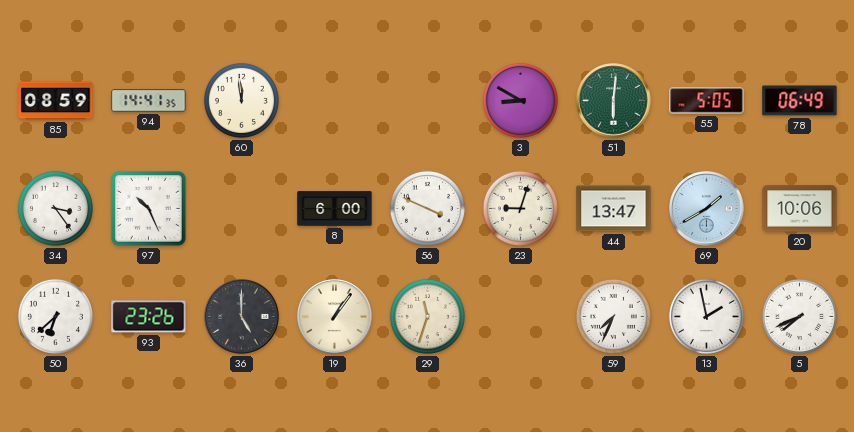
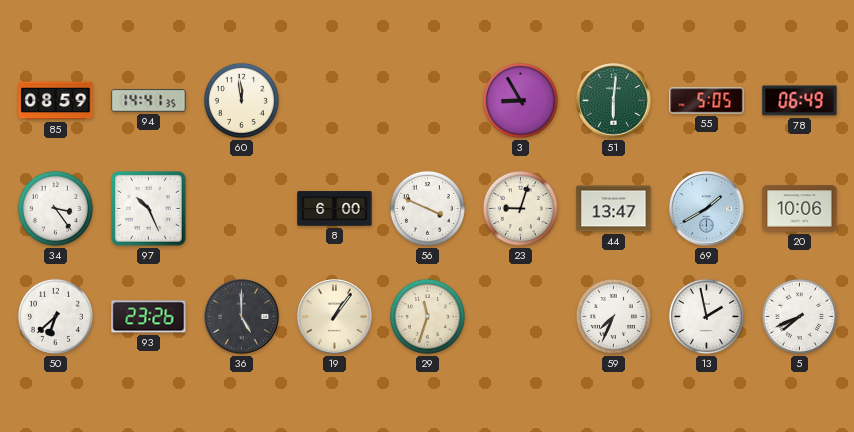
3: 8:50 -> 8:55 (520, 100)
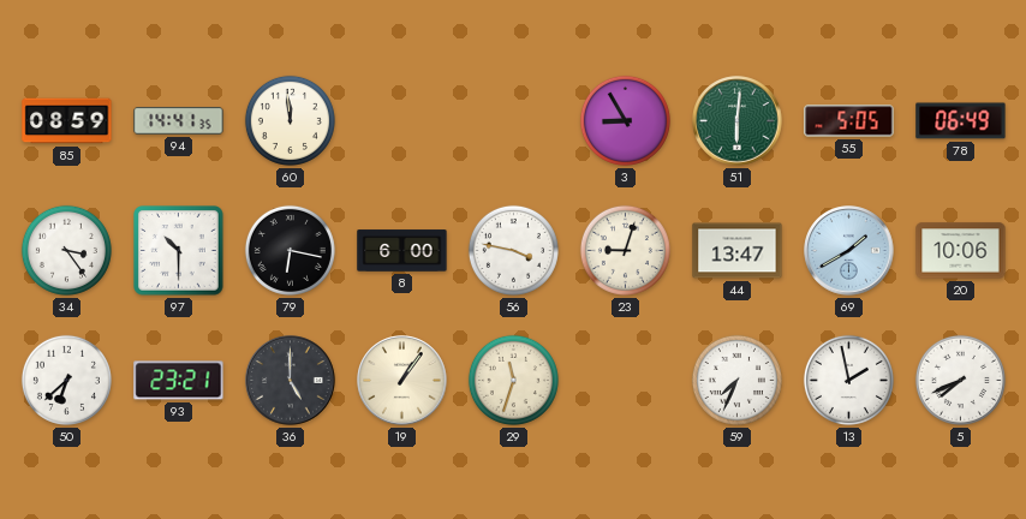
97: 10:26 -> 10:30 (179, 251)
79: none -> 6:17 (290, 250)
56: 3:49 -> 3:47 (513, 250)
93: 23:26 -> 23:21 (179, 381)
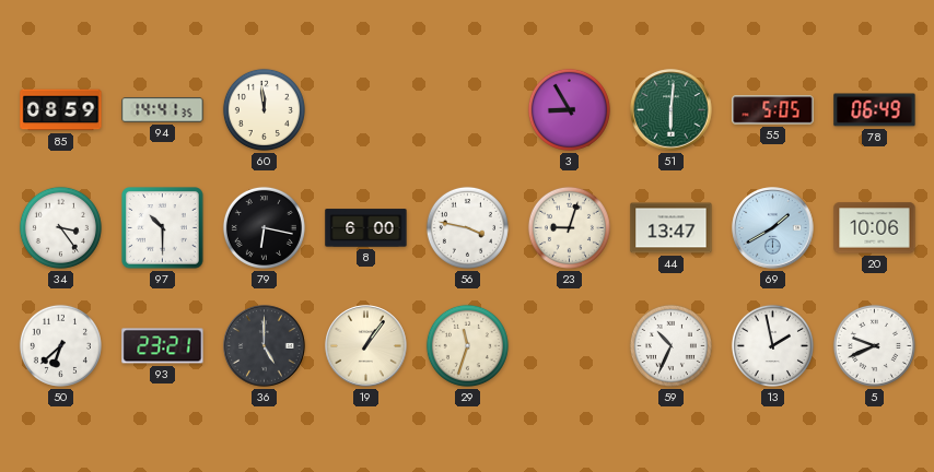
59: 7:34 -> 10:34 (670, 345)
5: 7:41 -> 9:41 (874, 345)
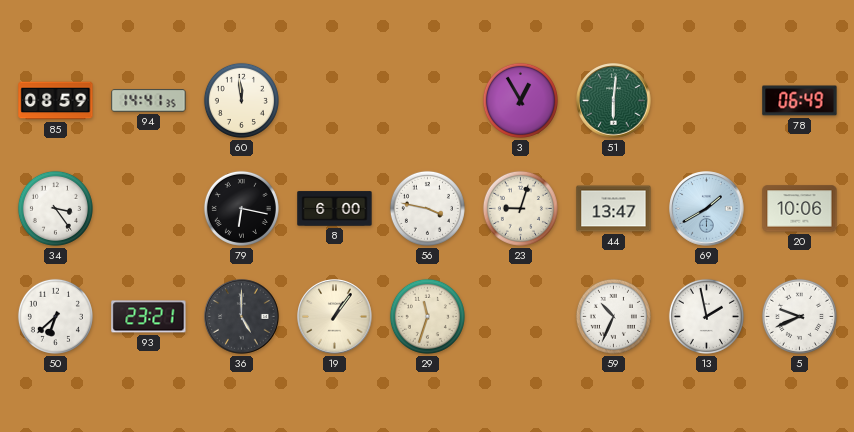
3: 8:55 -> 12:55 (520, 100)
55: 5:05 -> none (773, 110)
97: 10:30 -> none (163, 228)
